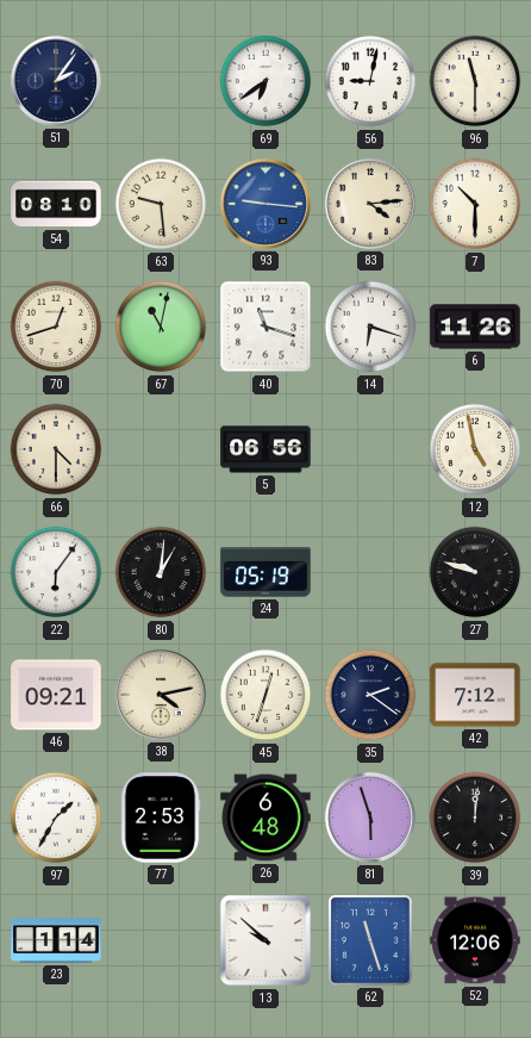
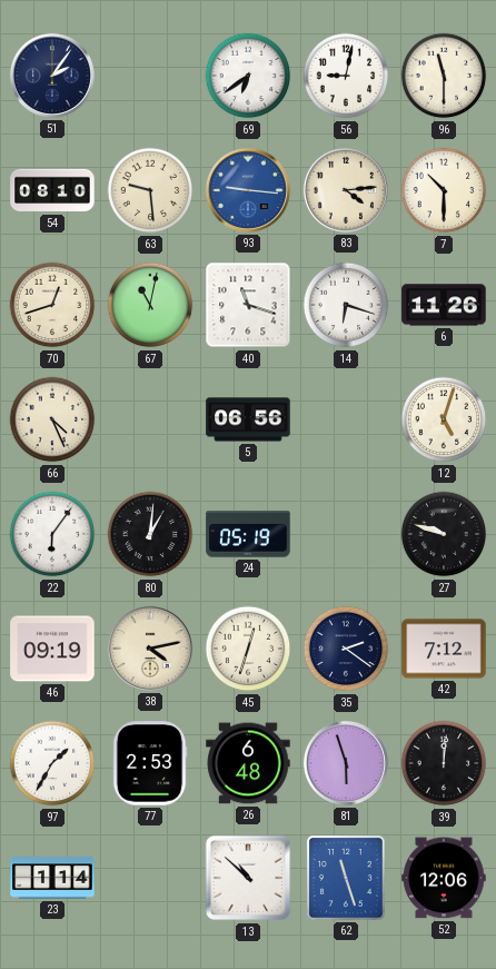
66: 4:30 -> 4:26 (52, 419)
12: 4:58 -> 5:03 (444, 419)
46: 09:21 -> 09:19 (52, 649)
13: 9:52 -> 10:52 (248, 878)
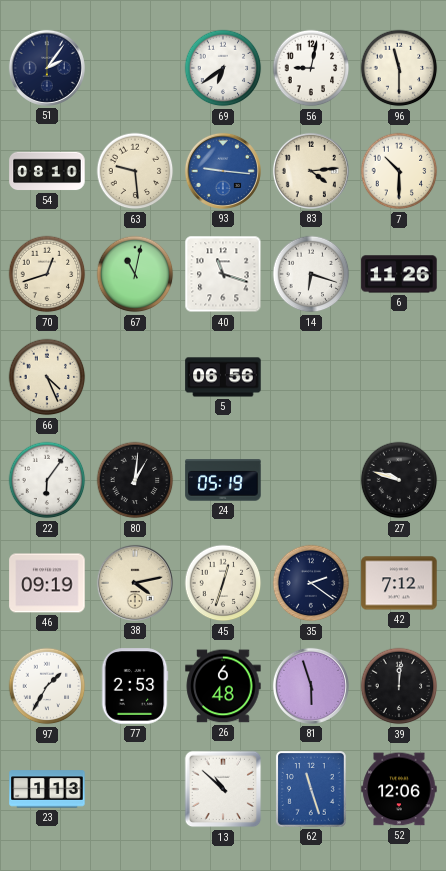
12: 5:03 -> none (444, 419)
23: 1:14 -> 1:13 (47, 789)
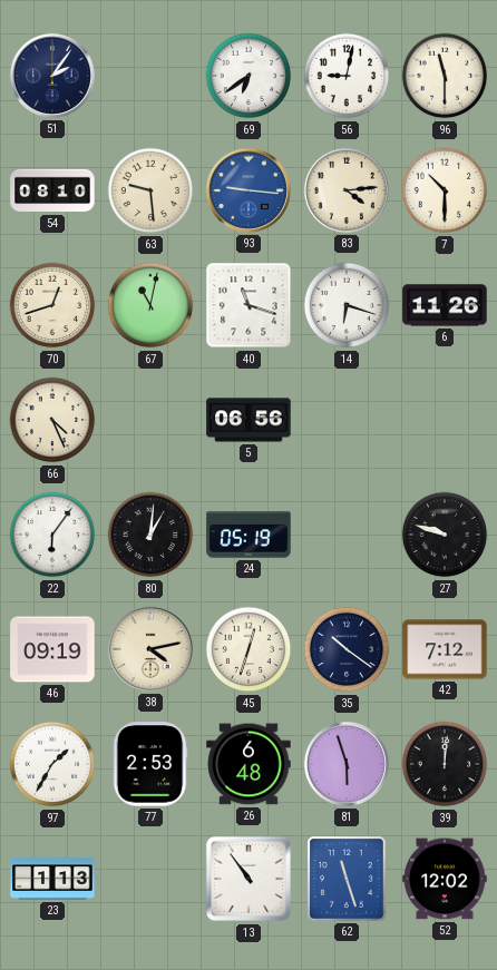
35: 2:21 -> 10:21 (347, 649)
13: 10:52 -> 10:54 (248, 879)
52: 12:06 -> 12:02 (445, 879)
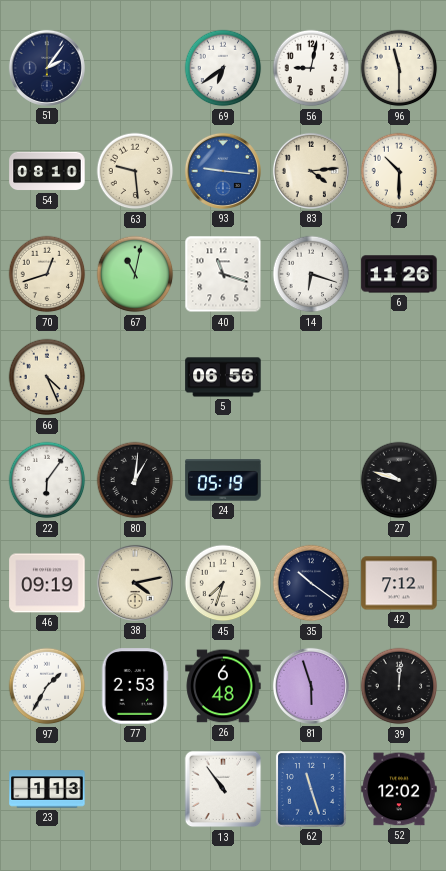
45: 12:33 -> 7:33 (223, 583)
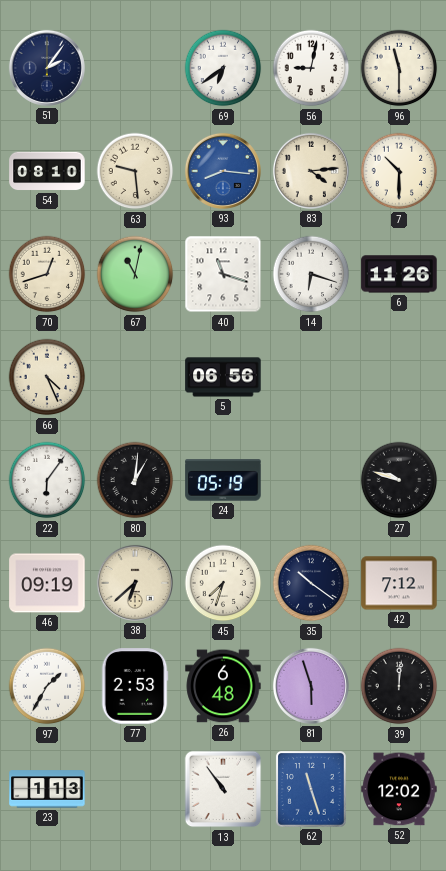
93: 9:16 -> 8:16 (223, 171)
38: 4:13 -> 6:38 (135, 583)
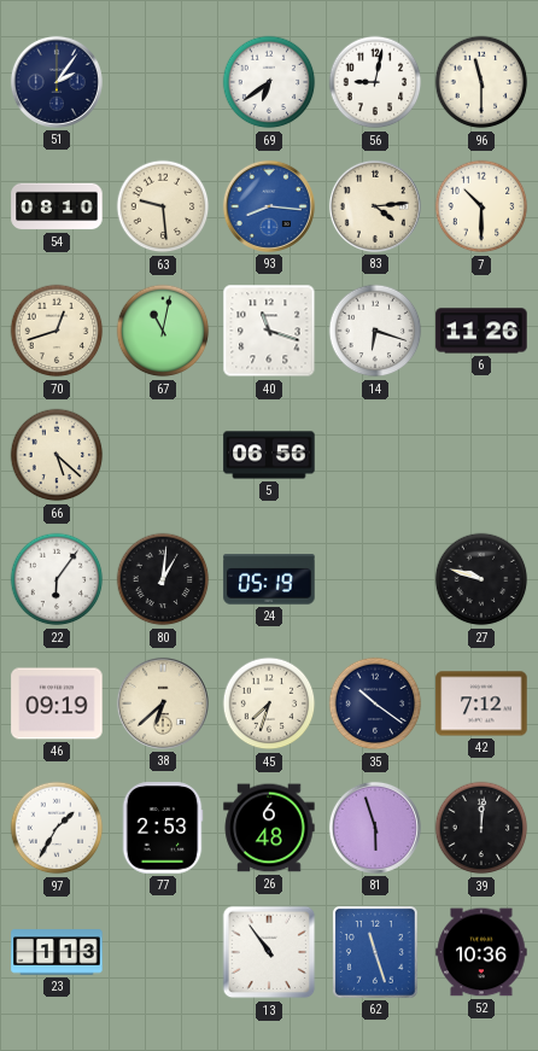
66: 4:26 -> 5:22 (57, 455)
52: 12:02 -> 10:36 (481, 952)
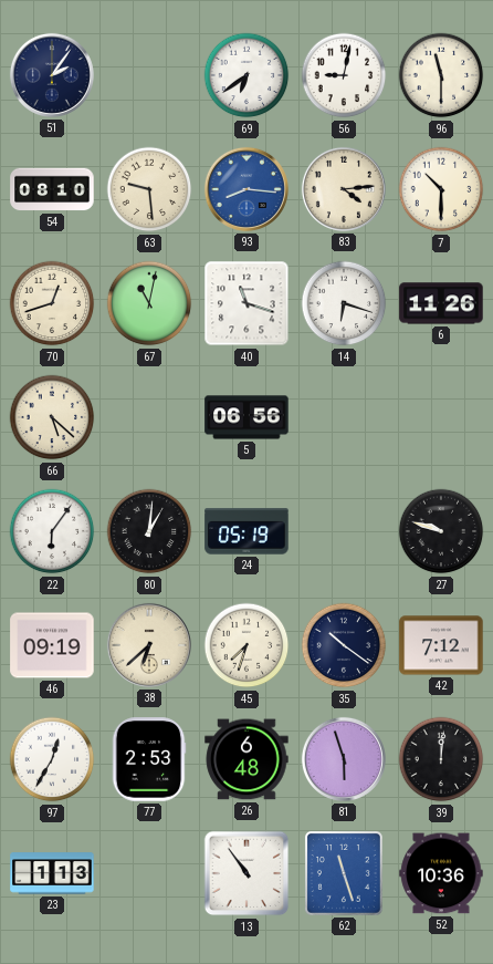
97: 1:35 -> 12:35 (52, 759)
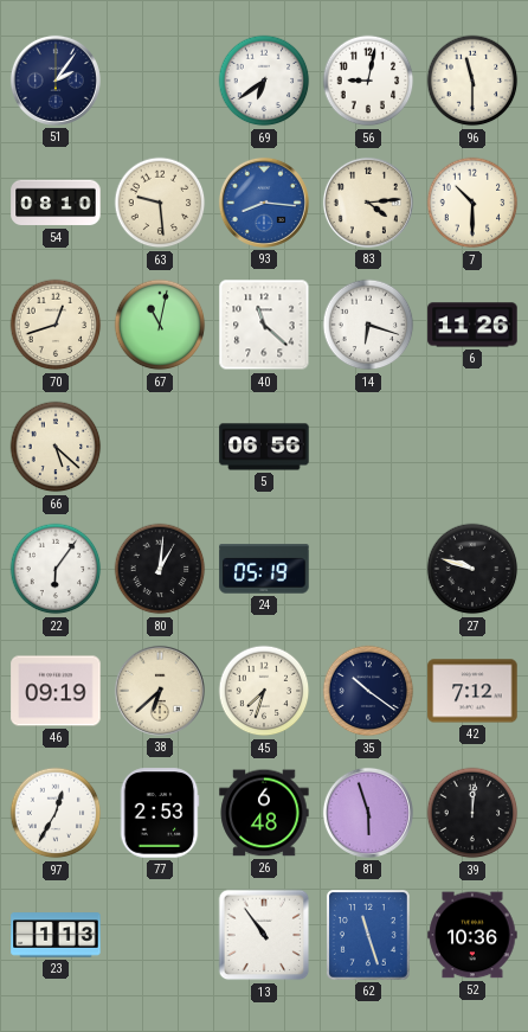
40: 11:18 -> 11:22 (264, 325)
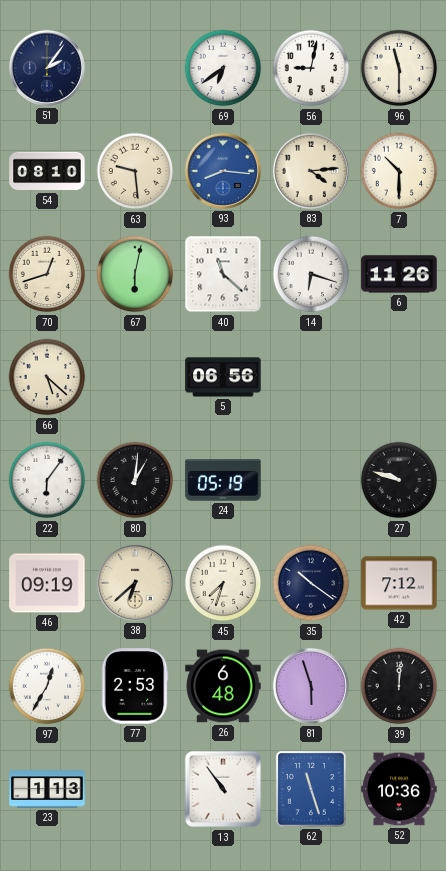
67: 11:02 -> 6:02 (135, 274)
